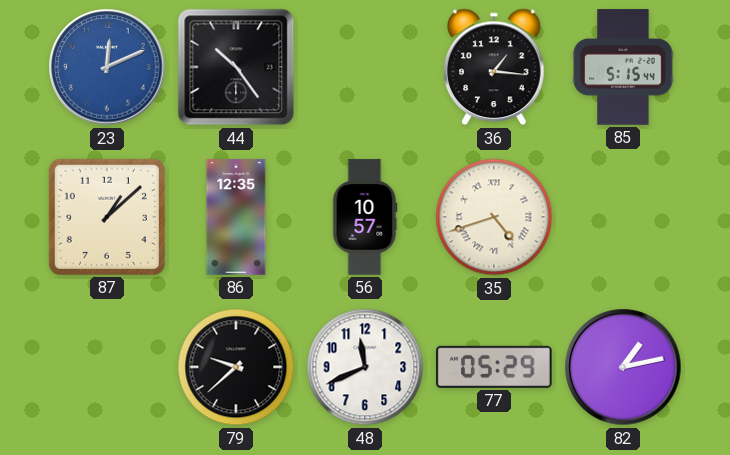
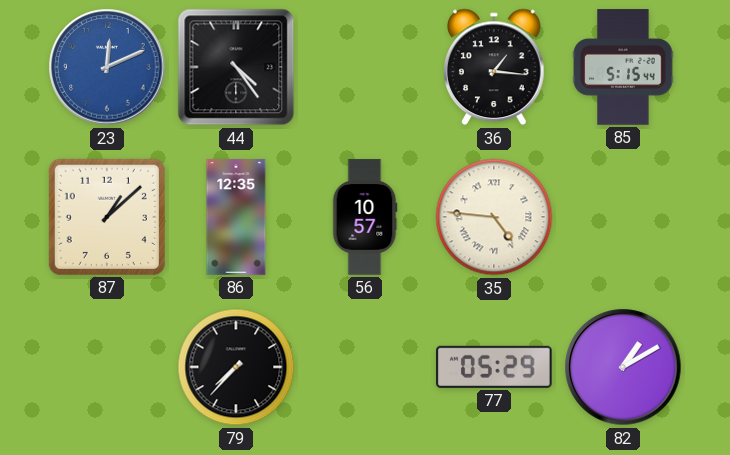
44: 10:24 -> 4:24 (236, 67)
35: 4:42 -> 4:46 (494, 217)
79: 9:38 -> 7:37 (236, 367)
48: 11:41 -> none (365, 367)
82: 1:13 -> 1:10 (623, 367)
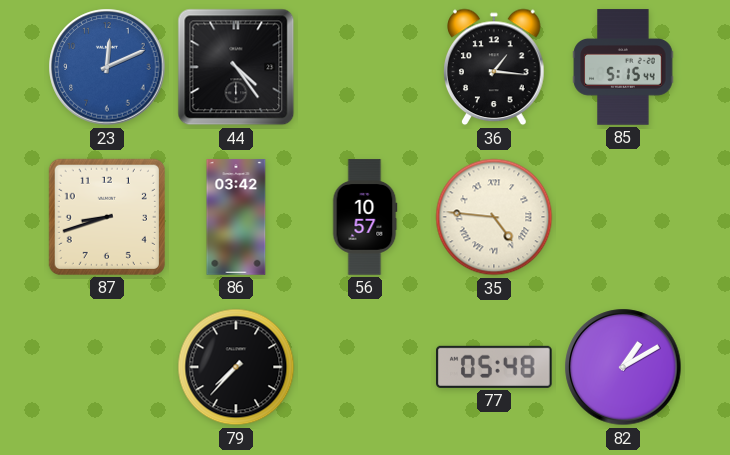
87: 1:08 -> 8:42 (107, 217)
86: 12:35 -> 03:42 (236, 217)
77: 05:29 -> 05:48 (494, 367)
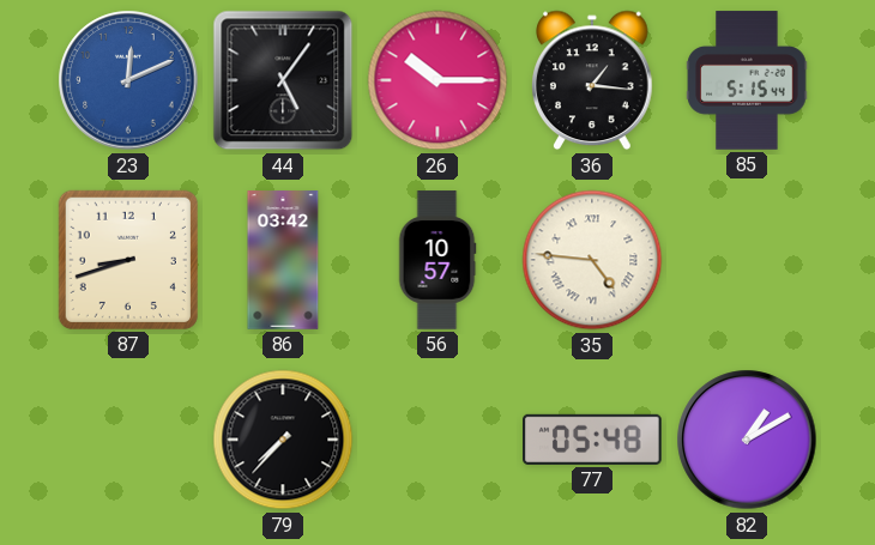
44: 4:24 -> 5:06 (283, 80)
26: none -> 10:15 (437, 80)
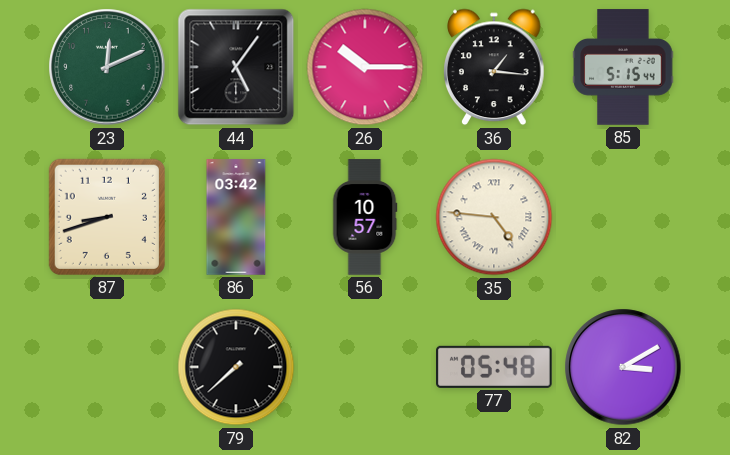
23 dial: blue -> green (107, 67)
79: 7:37 -> 7:38 (236, 367)
82: 1:10 -> 3:10 (623, 367)
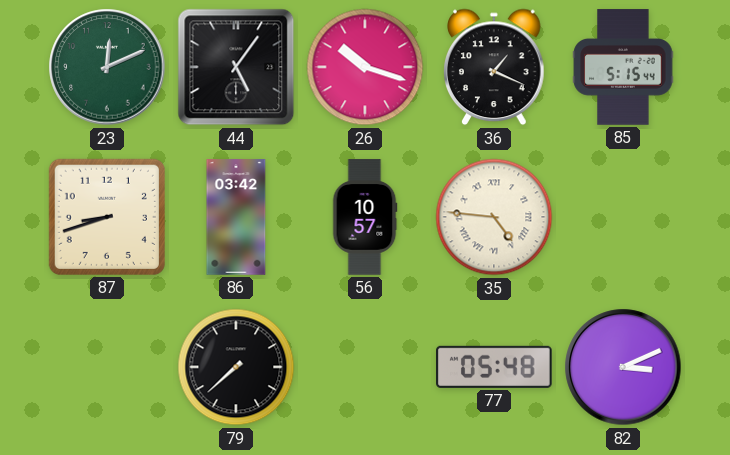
26: 10:15 -> 10:18 (365, 67)
36: 1:16 -> 1:19 (494, 67)
82: 3:10 -> 3:11 (623, 367)
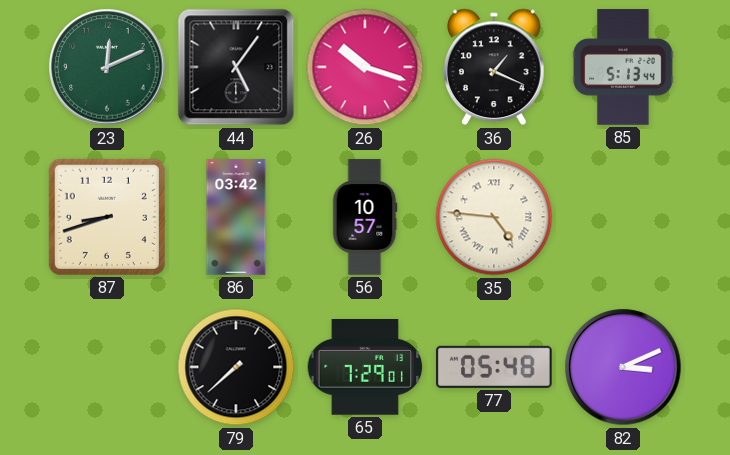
85: 5:15 -> 5:13 (623, 67)
65: none -> 7:29 (365, 368)
